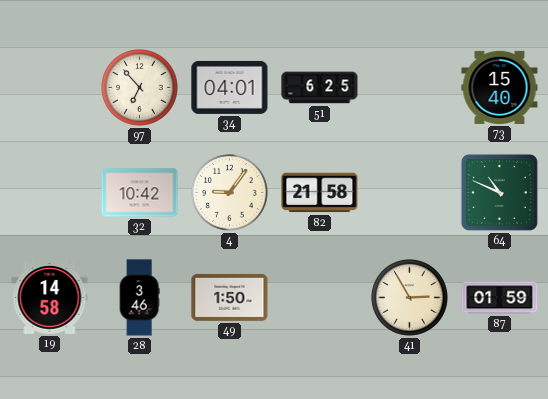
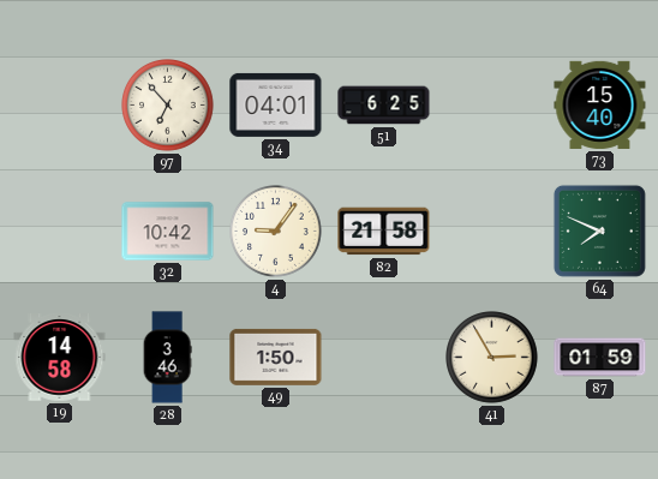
64: 10:49 -> 7:49 (599, 230)
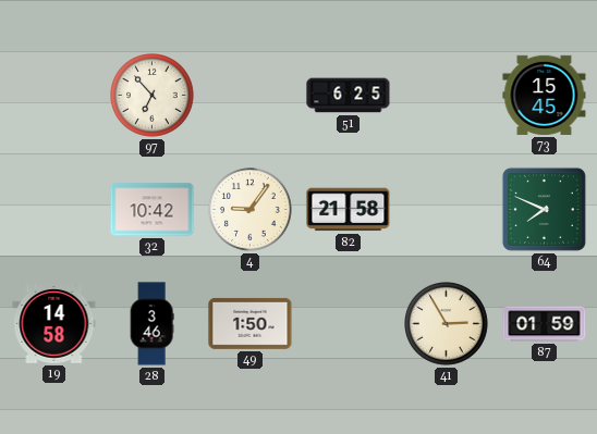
34: 04:01 -> none (276, 104)
73: 15:40 -> 15:45 (545, 95)
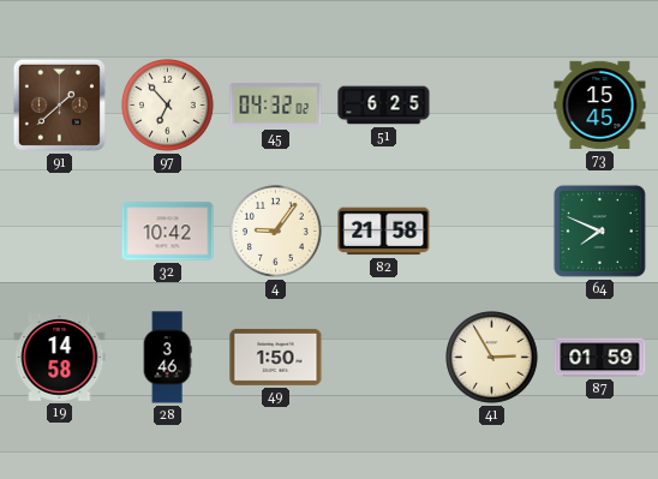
91: none -> 1:38 (59, 104)
45: none -> 04:32 (276, 106)
